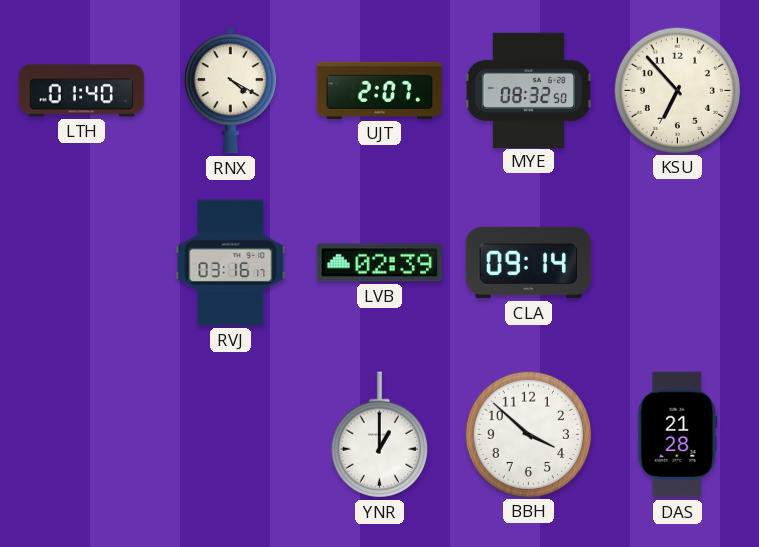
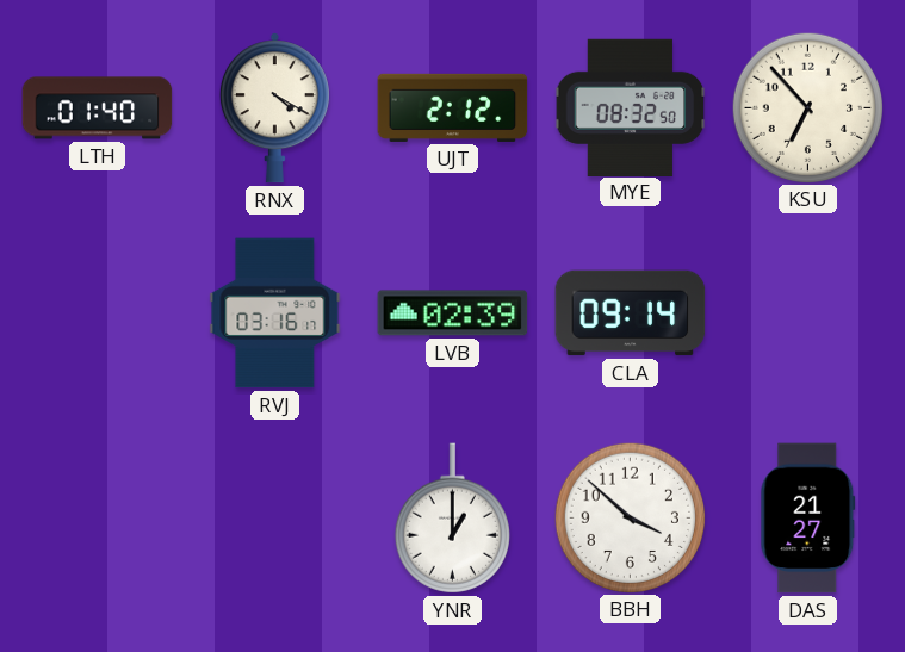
UJT: 2:07 -> 2:12 (453, 107)
DAS: 21:28 -> 21:27 (808, 519)
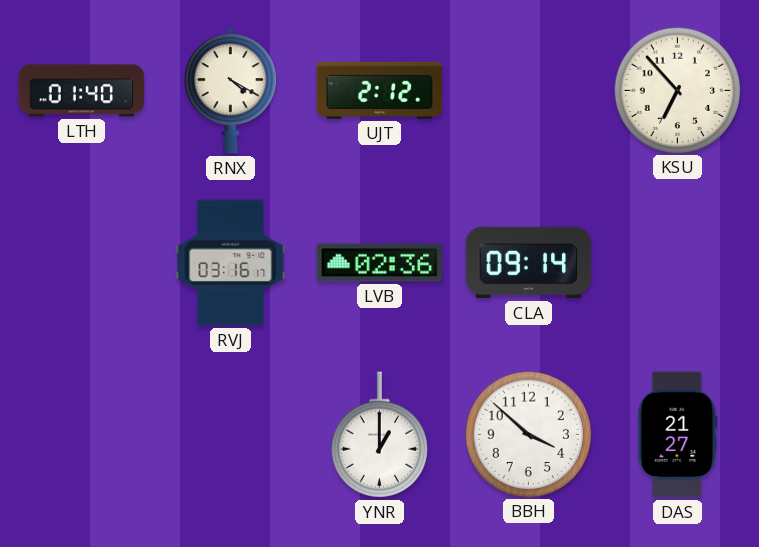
MYE: 08:32 -> none (631, 107)
LVB: 02:39 -> 02:36 (380, 263)
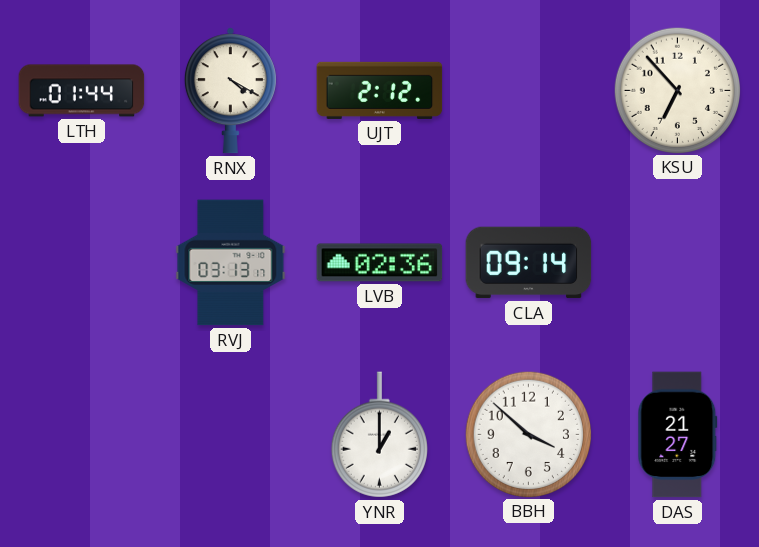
LTH: 01:40 -> 01:44 (82, 91)
RVJ: 03:16 -> 03:13 (231, 263)
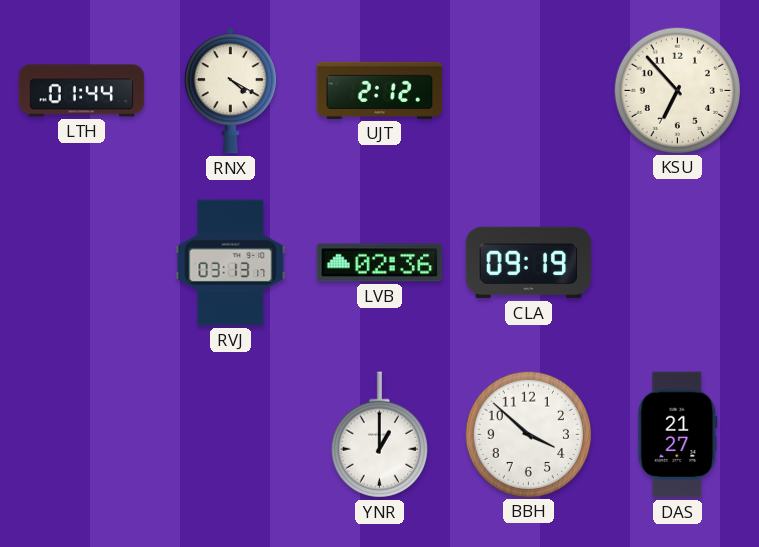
CLA: 09:14 -> 09:19 (529, 263)
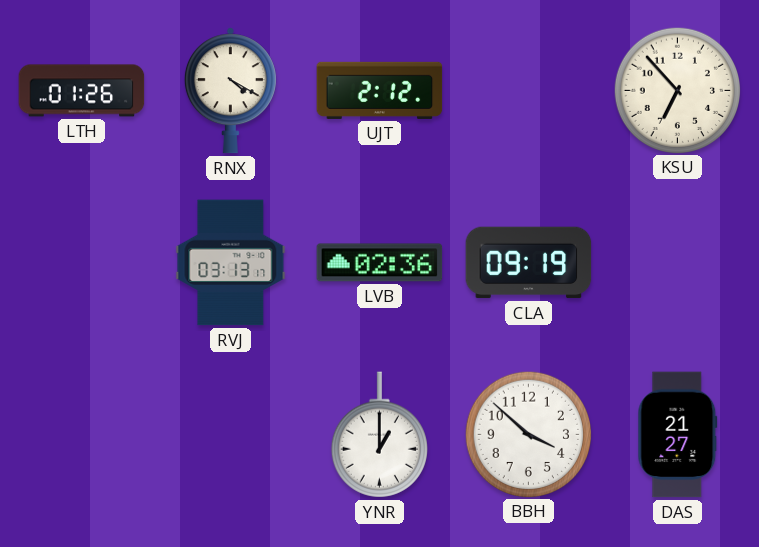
LTH: 01:44 -> 01:26 (82, 91)
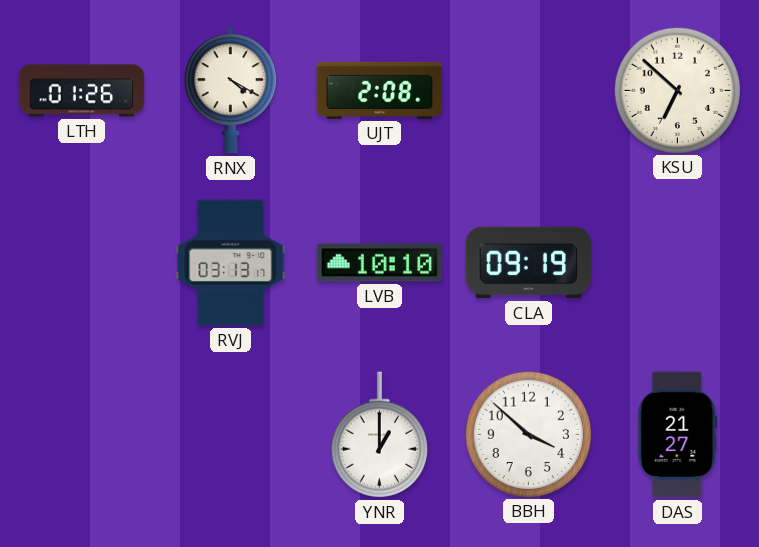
UJT: 2:12 -> 2:08 (380, 90)
KSU: 6:53 -> 6:52 (677, 90)
LVB: 02:36 -> 10:10 (380, 263)
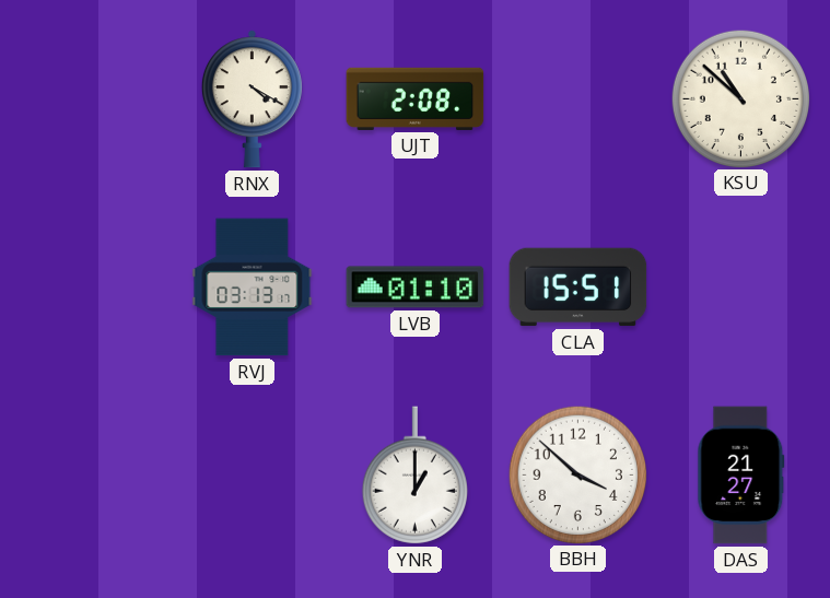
LTH: 01:26 -> none (82, 91)
KSU: 6:52 -> 10:52 (740, 98)
LVB: 10:10 -> 01:10 (416, 288)
CLA: 09:19 -> 15:51 (578, 288)
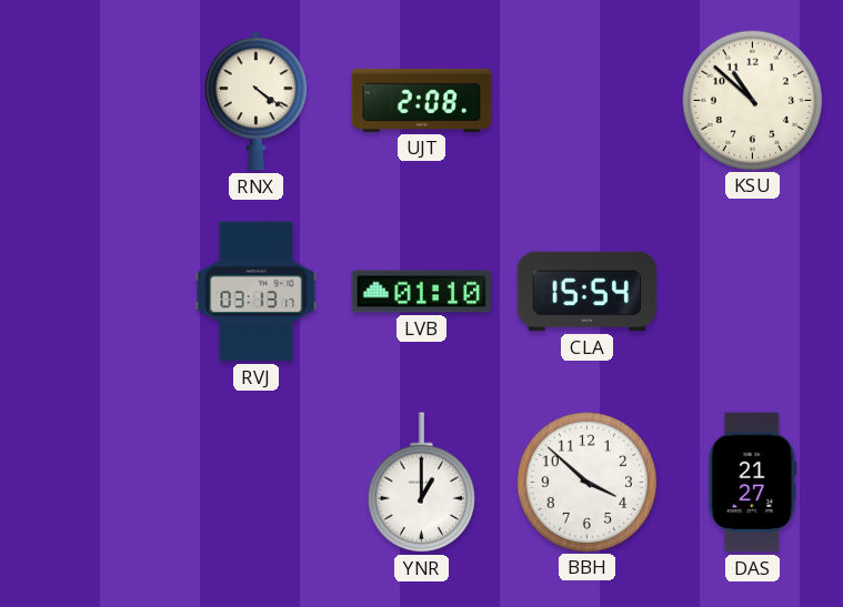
RNX: 4:20 -> 4:21 (255, 101)
CLA: 15:51 -> 15:54 (588, 292)
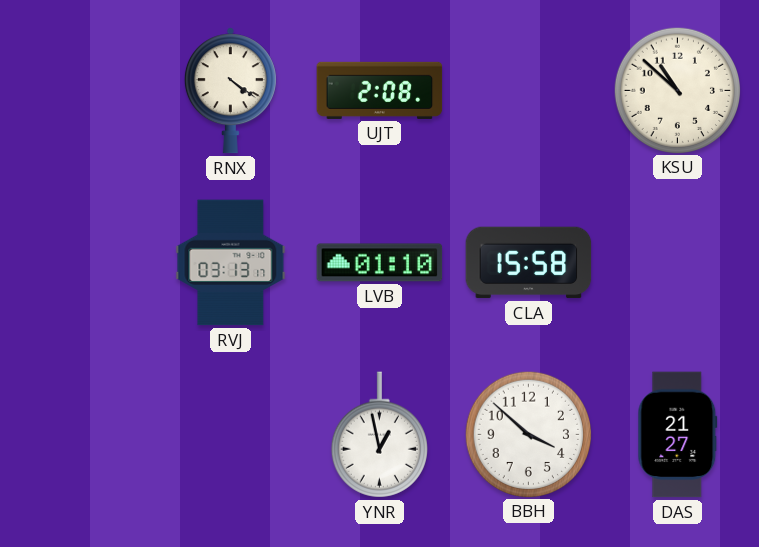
CLA: 15:54 -> 15:58 (529, 263)
YNR: 1:00 -> 12:58 (379, 435)
